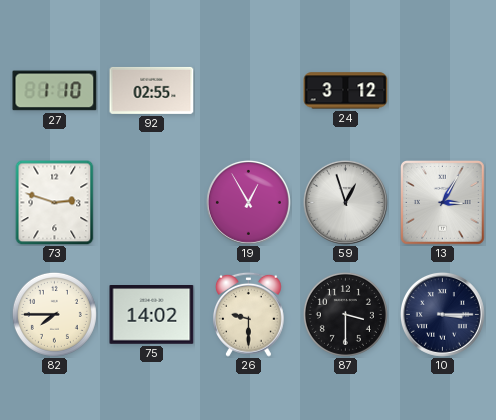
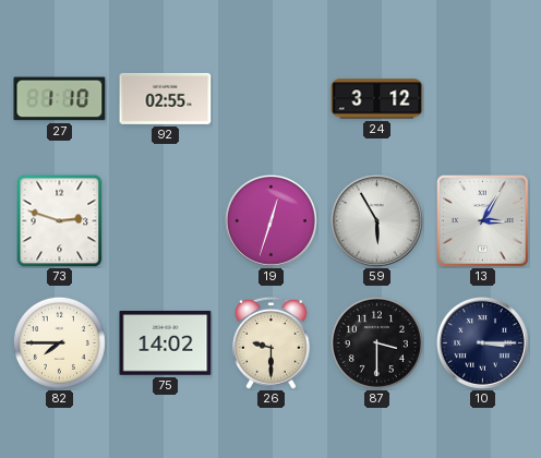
19: 12:55 -> 12:33 (270, 220)
59: 12:57 -> 5:55 (376, 220)
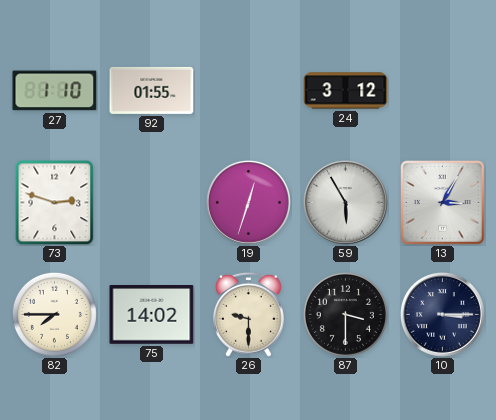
92: 02:55 -> 01:55 (152, 90)
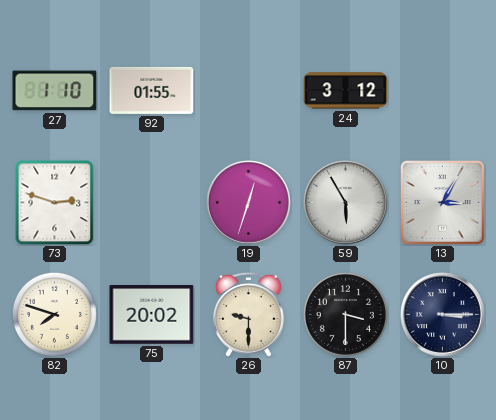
82: 7:45 -> 7:48 (54, 314)
75: 14:02 -> 20:02 (152, 315)
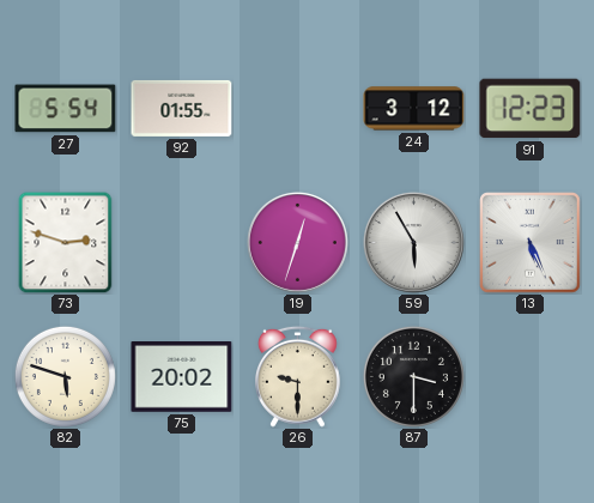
27: 1:10 -> 5:54 (66, 109)
91: none -> 12:23 (531, 109)
13: 3:05 -> 5:26 (531, 243)
82: 7:48 -> 5:48 (65, 376)
10: 3:15 -> none (442, 314)
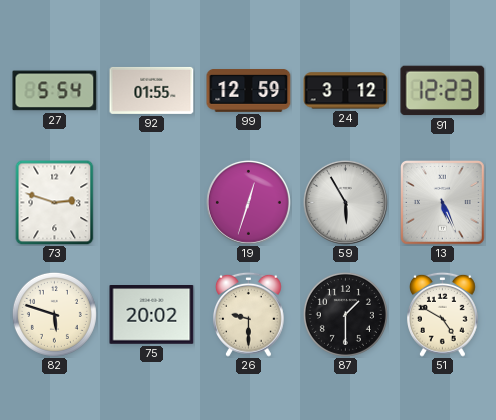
99: none -> 12:59 (249, 91)
87: 3:30 -> 1:30 (345, 314)
51: none -> 4:50 (443, 314)
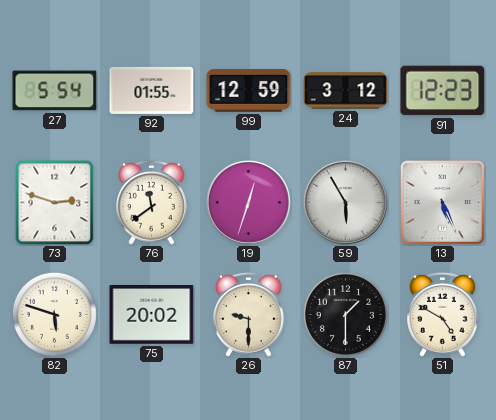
76: none -> 11:39 (152, 202)
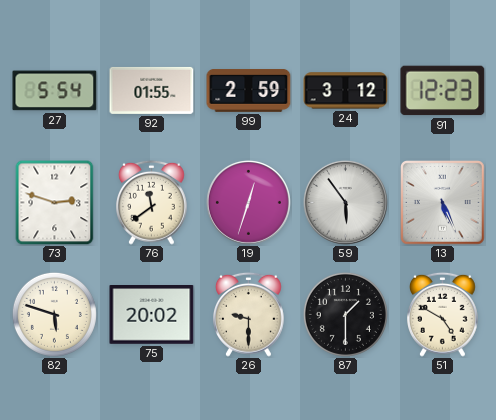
99: 12:59 -> 2:59 (249, 91)
59: 5:55 -> 5:54 (345, 202)
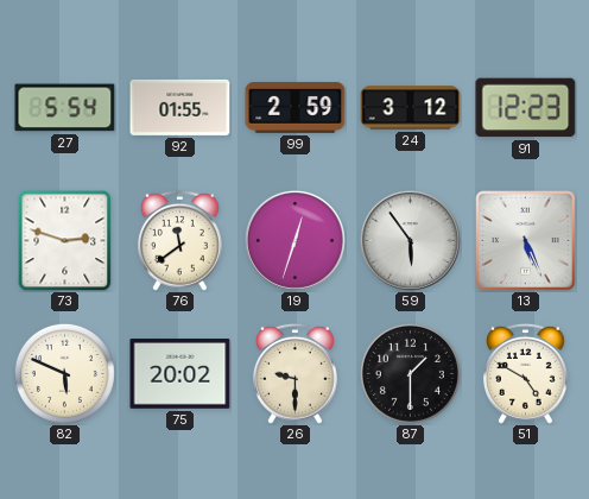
82: 5:48 -> 5:49 (64, 373)
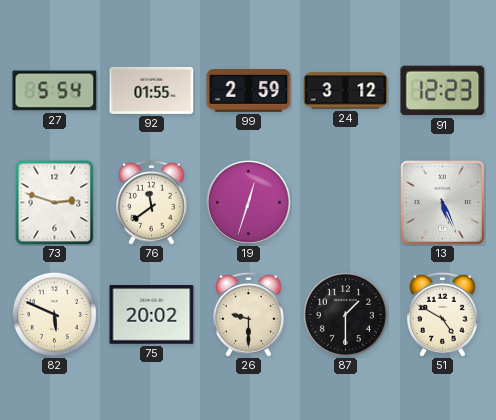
59: 5:54 -> none (410, 240)
